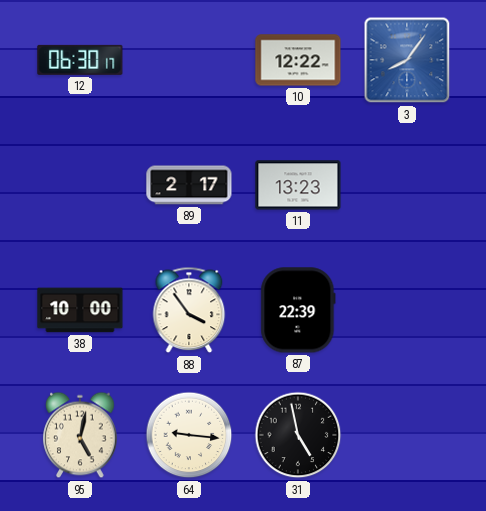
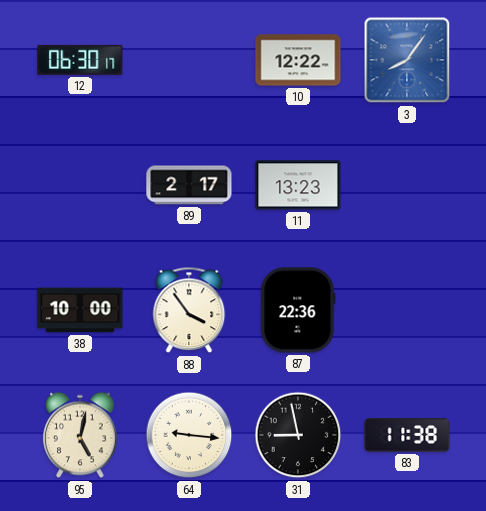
87: 22:39 -> 22:36 (298, 310)
31: 4:58 -> 8:58 (298, 435)
83: none -> 11:38 (407, 435)
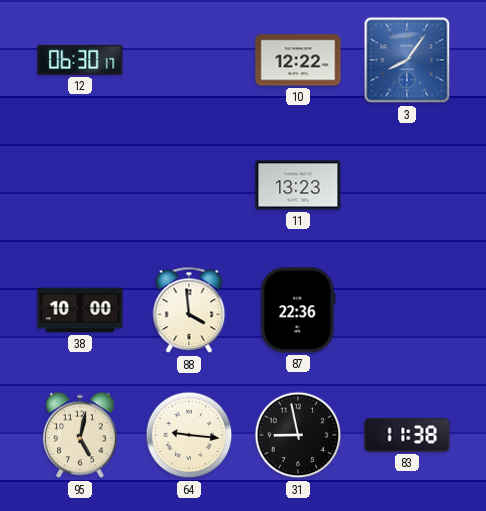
89: 2:17 -> none (189, 185)
88: 3:54 -> 3:59 (189, 310)
